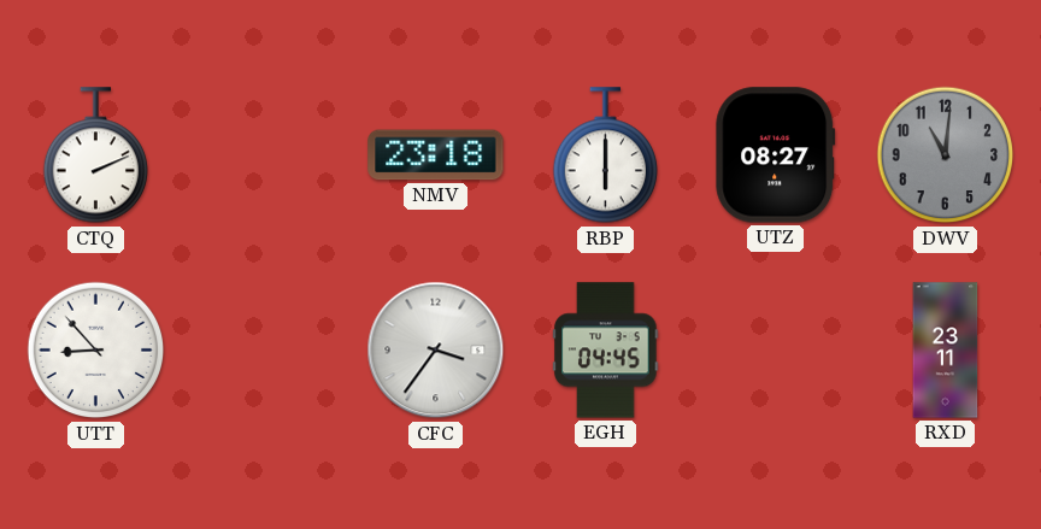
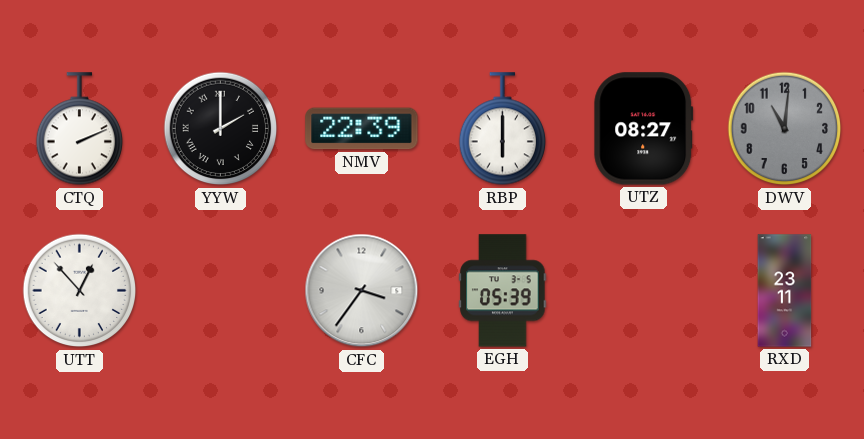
YYW: none -> 2:00 (221, 129)
NMV: 23:18 -> 22:39 (362, 129)
UTT: 8:53 -> 12:53 (80, 291)
EGH: 04:45 -> 05:39 (503, 291)
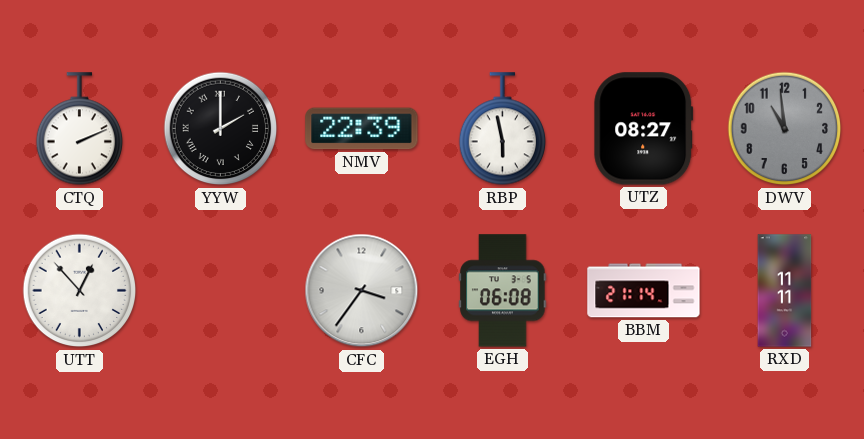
RBP: 6:00 -> 5:58 (502, 129)
DWV: 11:01 -> 10:59 (785, 129)
EGH: 05:39 -> 06:08 (503, 291)
BBM: none -> 21:14 (644, 291)
RXD: 23:11 -> 11:11 (785, 291)
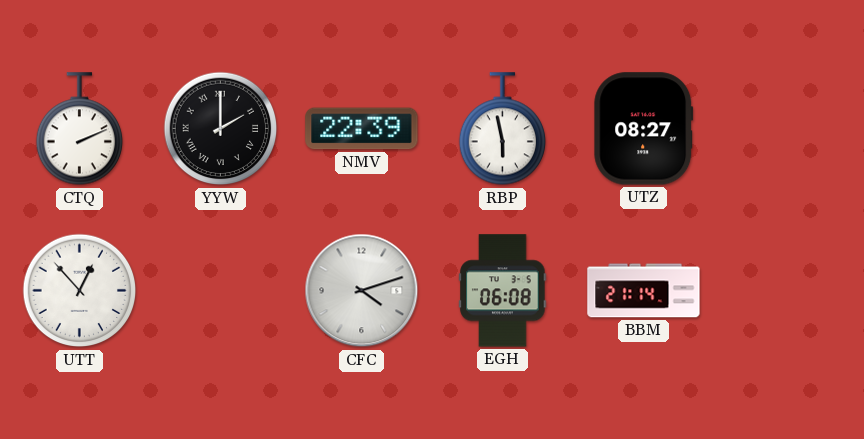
DWV: 10:59 -> none (785, 129)
CFC: 3:36 -> 4:12 (362, 291)
RXD: 11:11 -> none (785, 291)
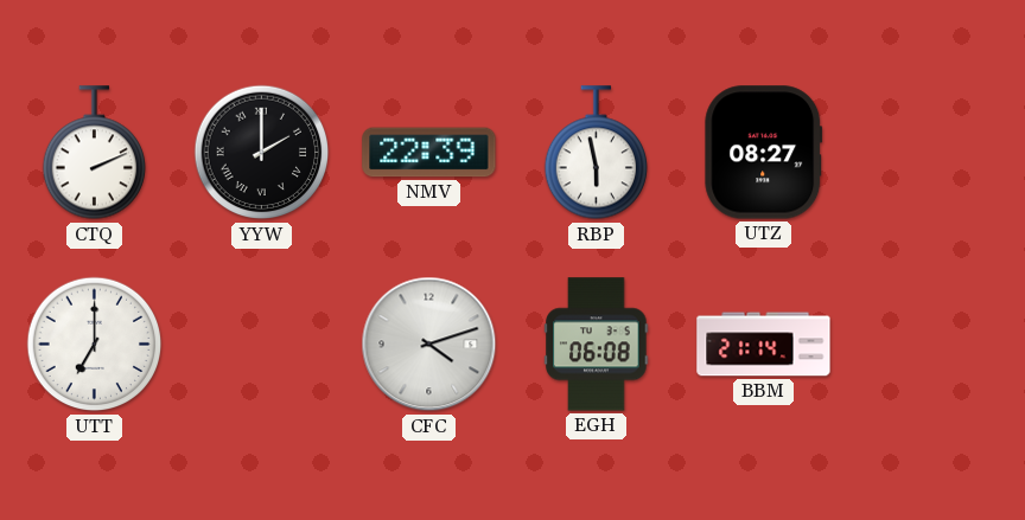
UTT: 12:53 -> 7:00 (95, 345)
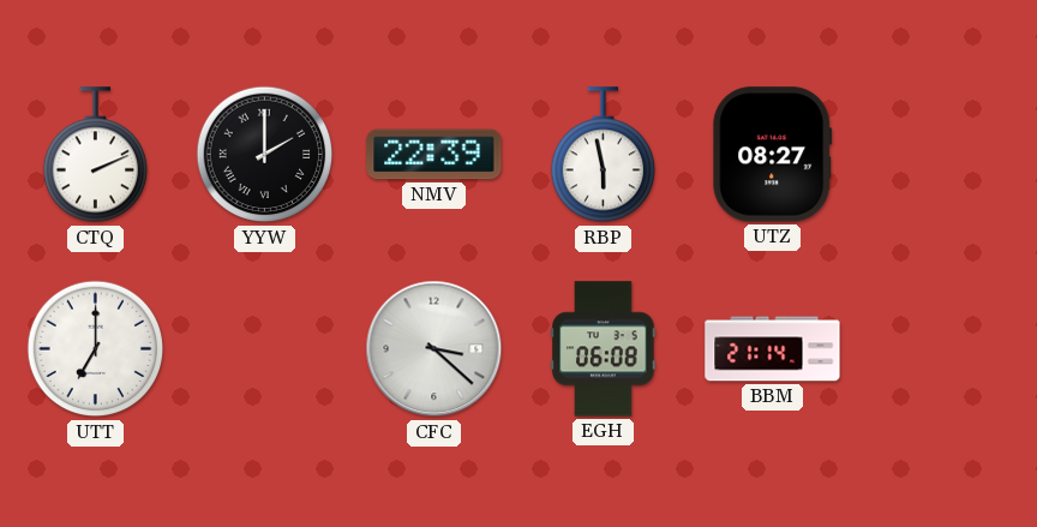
CFC: 4:12 -> 3:22 (434, 349)
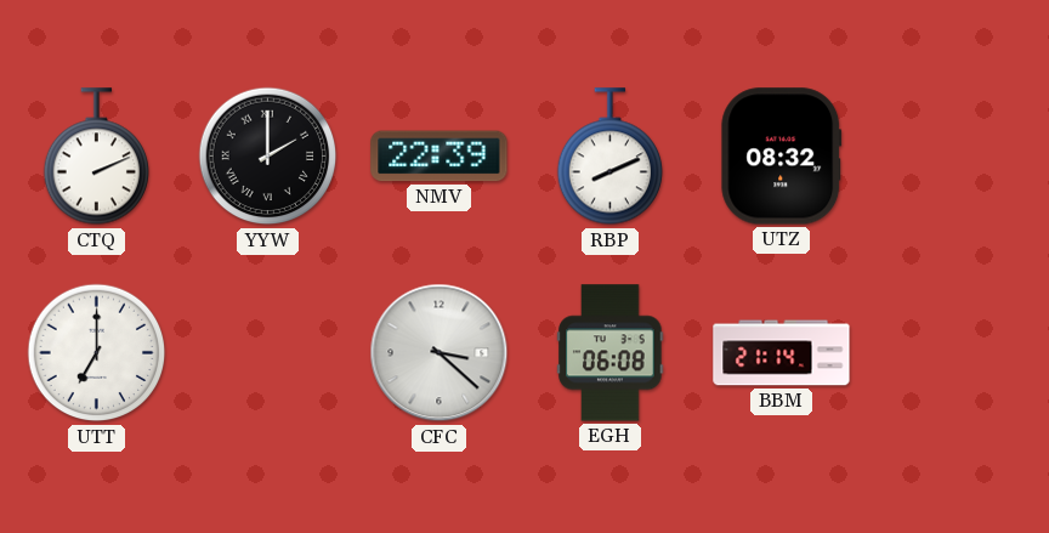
RBP: 5:58 -> 8:11 (609, 157)
UTZ: 08:27 -> 08:32 (782, 157)
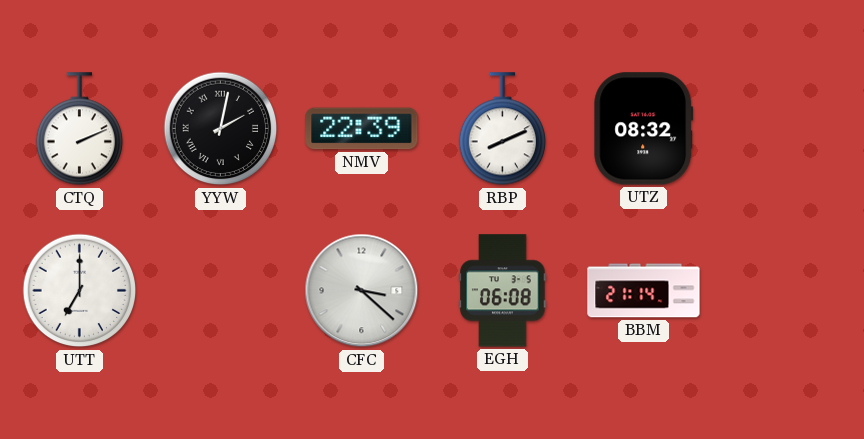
YYW: 2:00 -> 2:02 (221, 129)
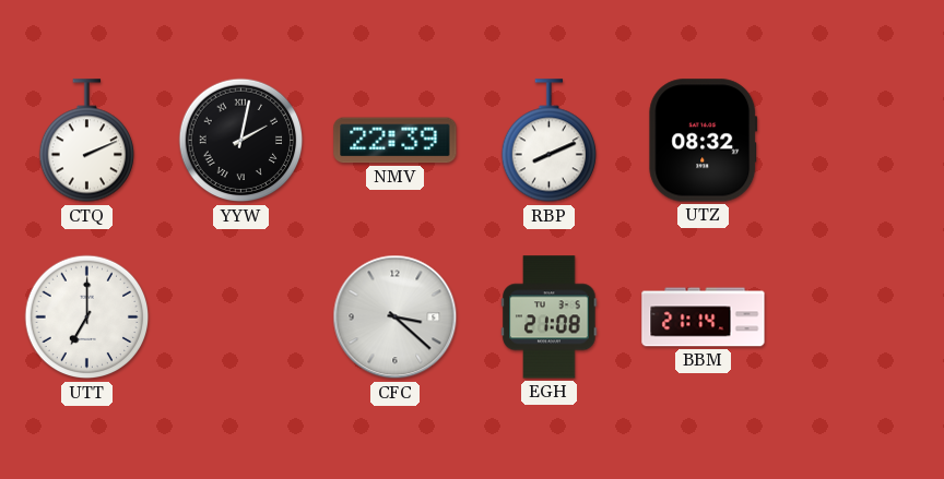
EGH: 06:08 -> 21:08 (550, 318)
